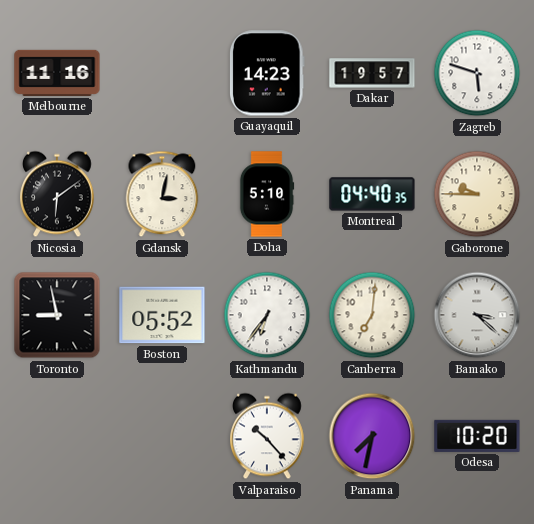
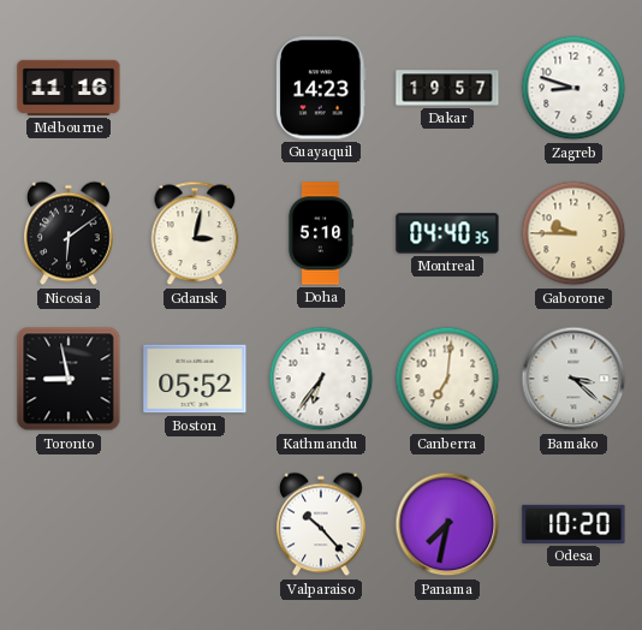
Zagreb: 5:48 -> 8:48 (573, 88)
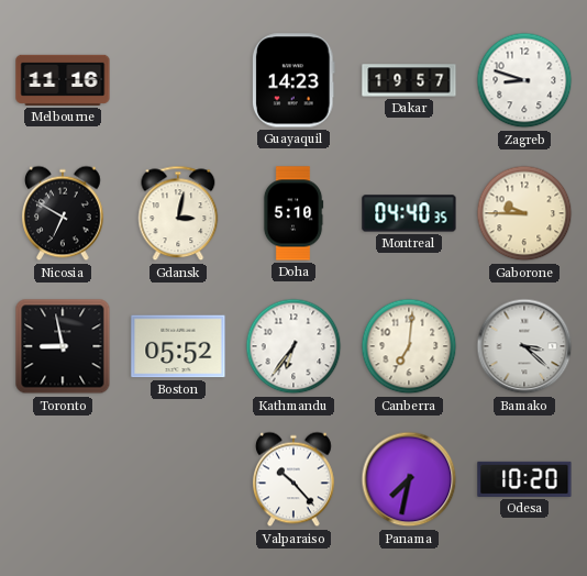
Nicosia: 6:09 -> 6:50 (64, 213)
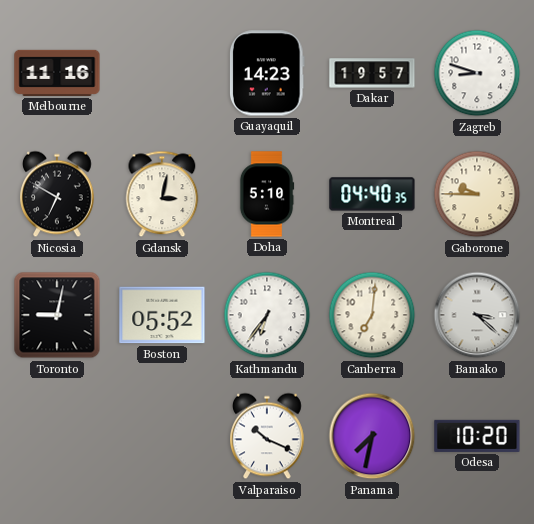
Toronto: 8:58 -> 9:02 (57, 315)
Valparaiso: 10:23 -> 10:19 (268, 436)
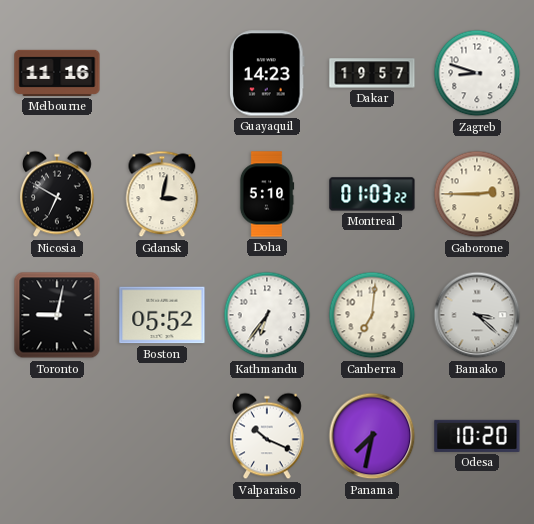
Montreal: 04:40 -> 01:03 (372, 194)
Gaborone: 9:45 -> 2:45 (477, 194)
